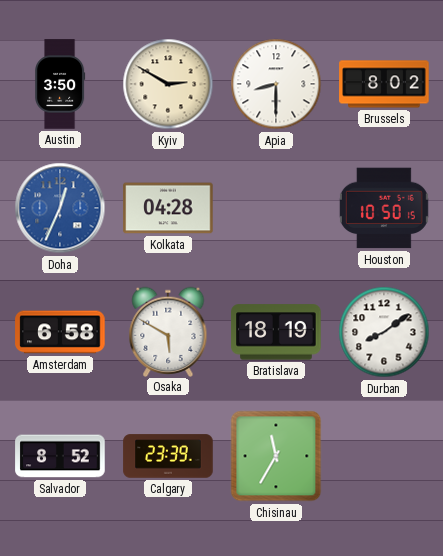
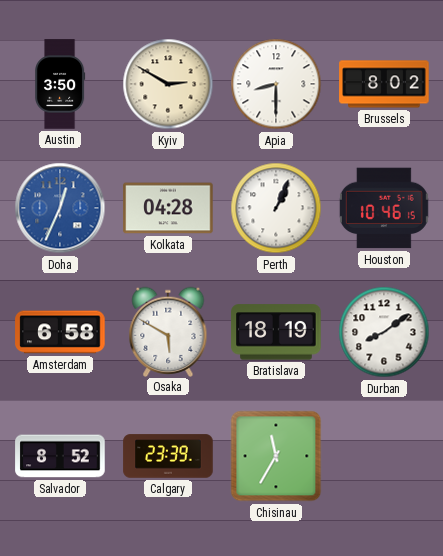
Perth: none -> 1:04 (276, 208)
Houston: 10:50 -> 10:46 (384, 208)
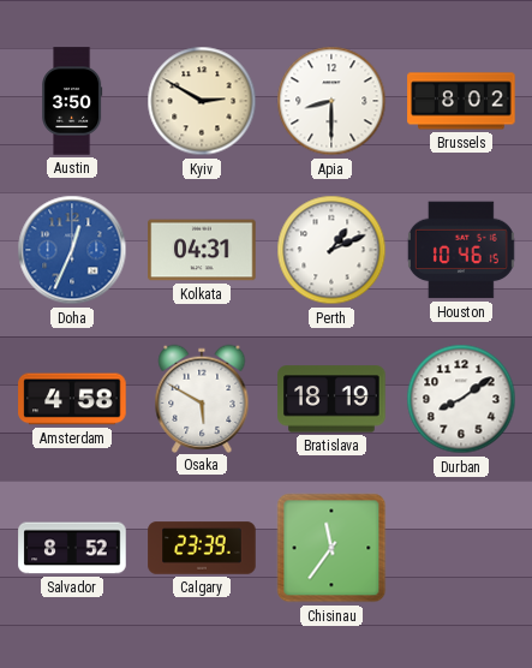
Kolkata: 04:28 -> 04:31 (202, 250)
Perth: 1:04 -> 1:11 (331, 250)
Amsterdam: 6:58 -> 4:58 (72, 399)
Chisinau: 11:35 -> 11:36 (331, 548)
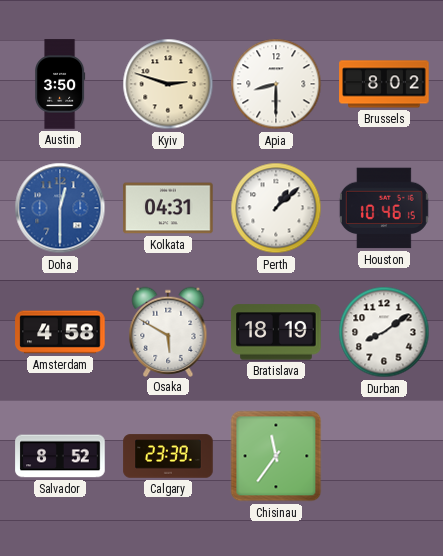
Kyiv: 2:50 -> 2:48 (168, 84)
Doha: 12:34 -> 12:30 (60, 208)
Perth: 1:11 -> 1:08 (276, 208)
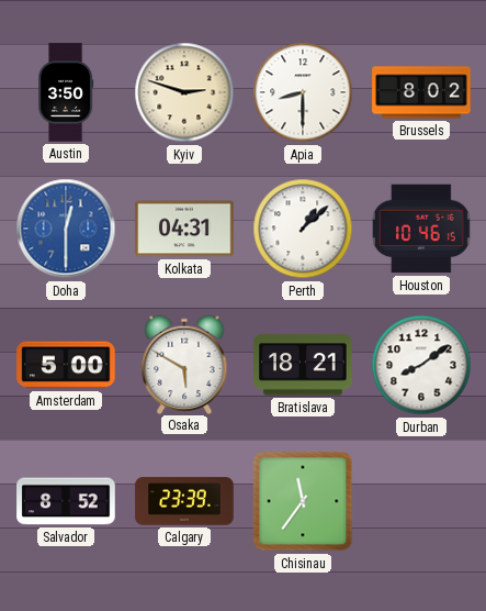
Amsterdam: 4:58 -> 5:00 (66, 365)
Bratislava: 18:19 -> 18:21 (303, 365)
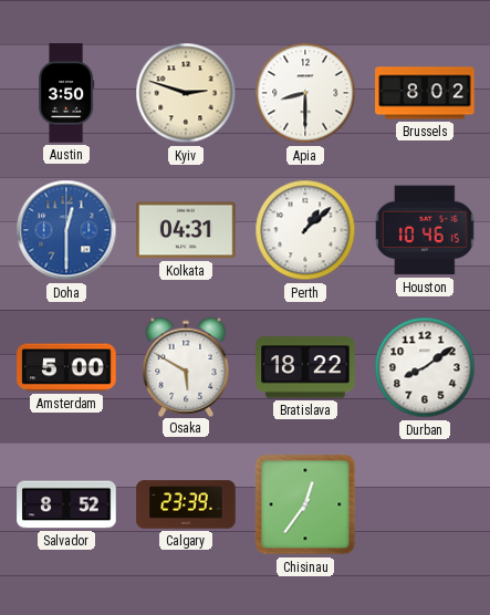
Bratislava: 18:21 -> 18:22 (305, 367)
Chisinau: 11:36 -> 12:36 (305, 504)
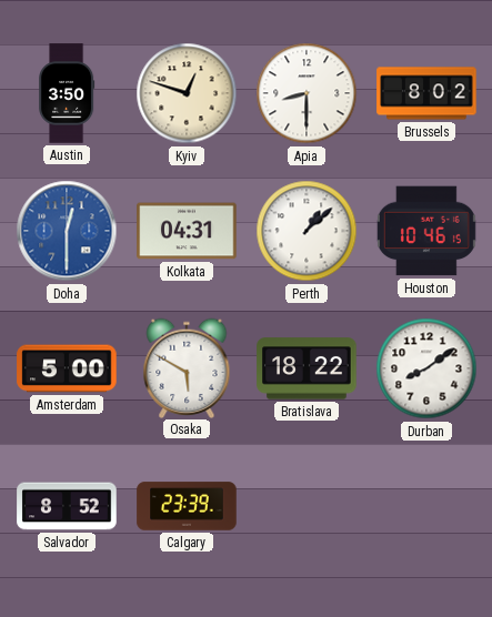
Kyiv: 2:48 -> 12:48 (187, 93)
Chisinau: 12:36 -> none (305, 504)
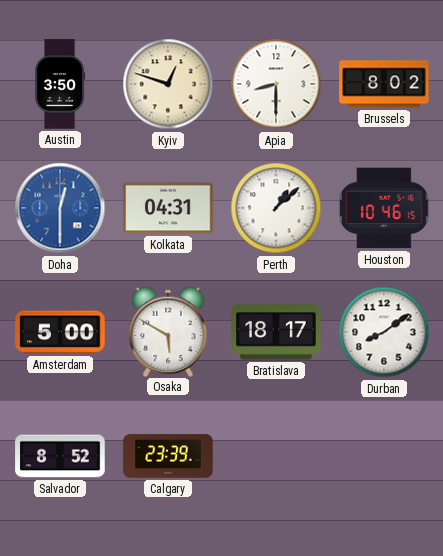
Bratislava: 18:22 -> 18:17 (276, 332)
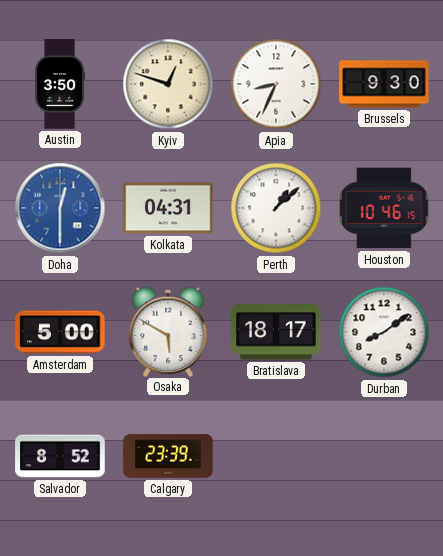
Apia: 8:30 -> 8:34 (276, 84)
Brussels: 8:02 -> 9:30 (384, 84)
